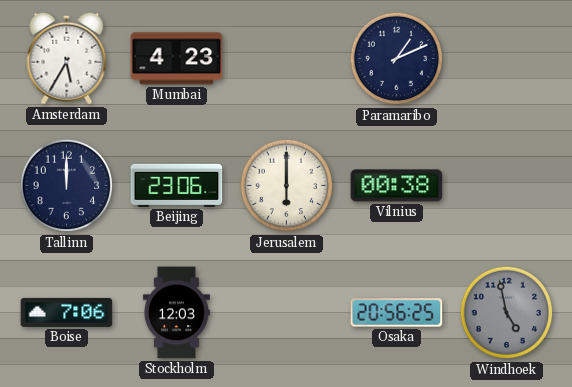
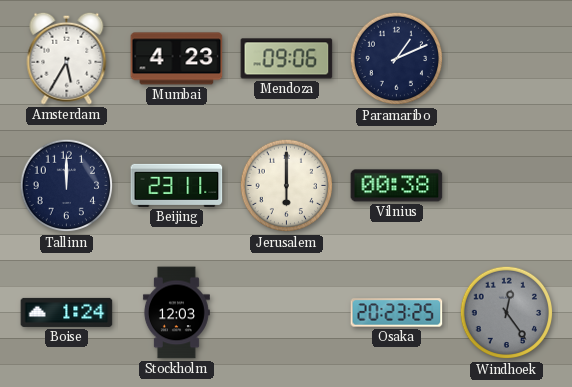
Mendoza: none -> 09:06 (287, 59)
Beijing: 23:06 -> 23:11 (177, 185)
Boise: 7:06 -> 1:24 (67, 312)
Osaka: 20:56 -> 20:23 (397, 313)
Windhoek: 4:58 -> 12:24 (507, 313)
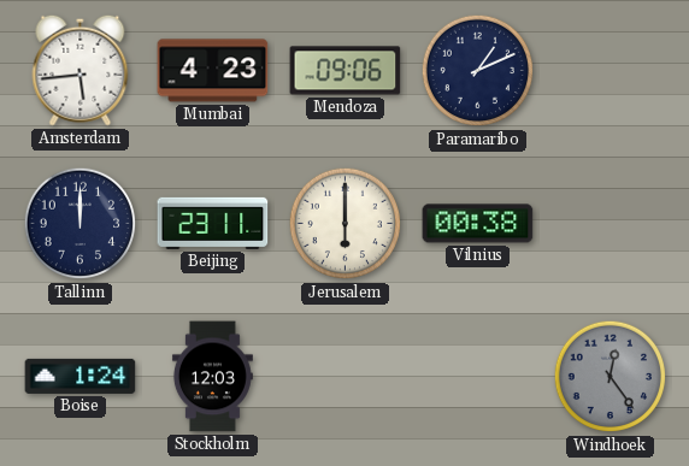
Amsterdam: 5:35 -> 5:44 (81, 70)
Osaka: 20:23 -> none (397, 313)
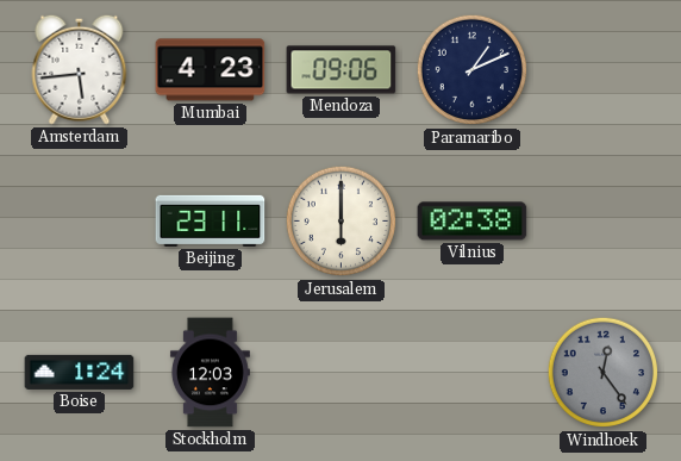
Tallinn: 12:00 -> none (81, 224)
Vilnius: 00:38 -> 02:38 (473, 222)
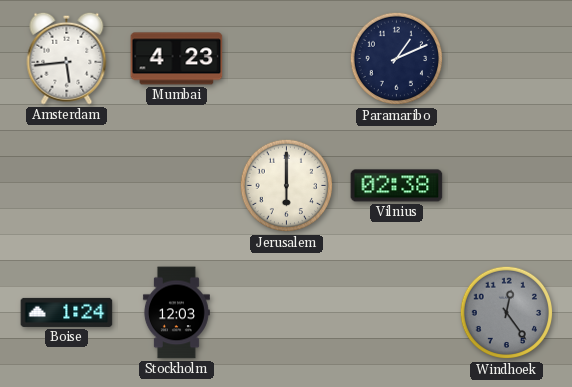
Mendoza: 09:06 -> none (342, 70)
Beijing: 23:11 -> none (211, 220)
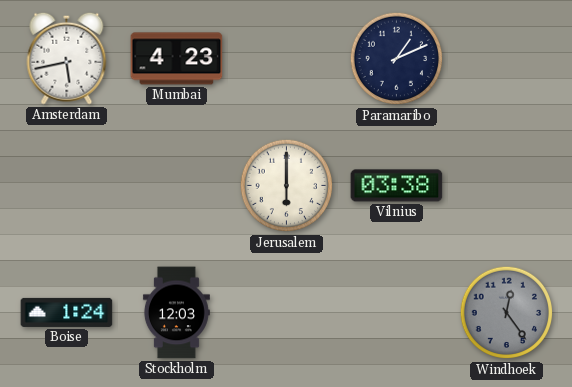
Amsterdam: 5:44 -> 5:43 (67, 58)
Vilnius: 02:38 -> 03:38 (397, 186)
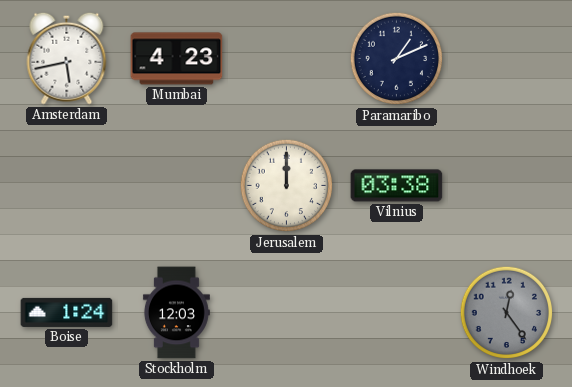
Jerusalem: 6:00 -> 12:00 (287, 186)
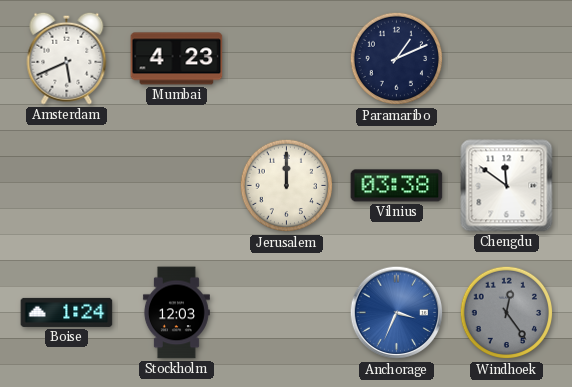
Amsterdam: 5:43 -> 5:41 (67, 58)
Chengdu: none -> 11:51 (507, 186)
Anchorage: none -> 3:34 (397, 313)
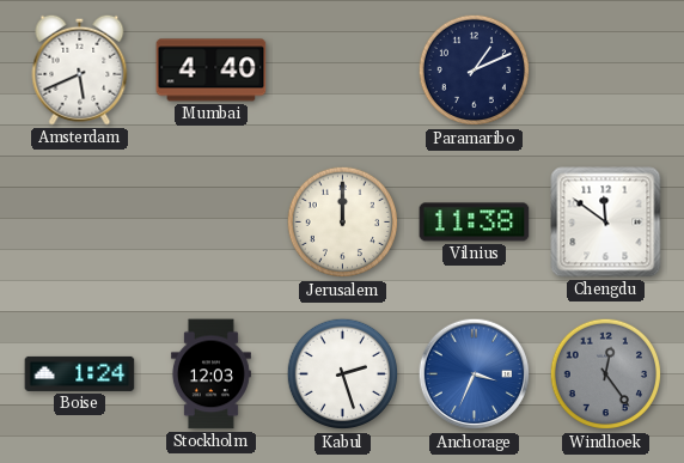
Mumbai: 4:23 -> 4:40 (212, 71)
Vilnius: 03:38 -> 11:38 (475, 223)
Kabul: none -> 2:27 (343, 374)
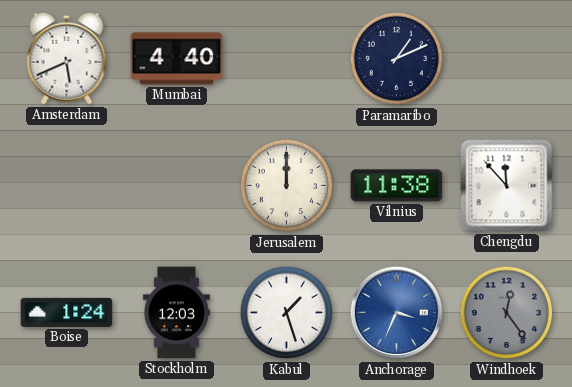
Chengdu: 11:51 -> 11:53 (507, 186)
Kabul: 2:27 -> 1:27 (287, 313)
